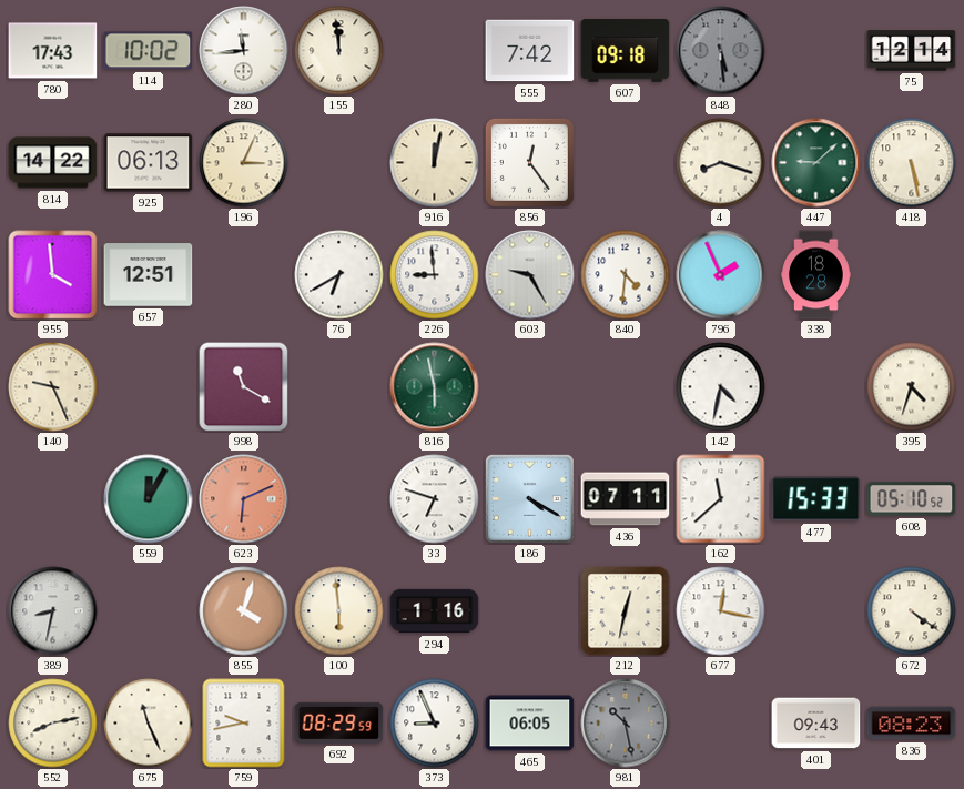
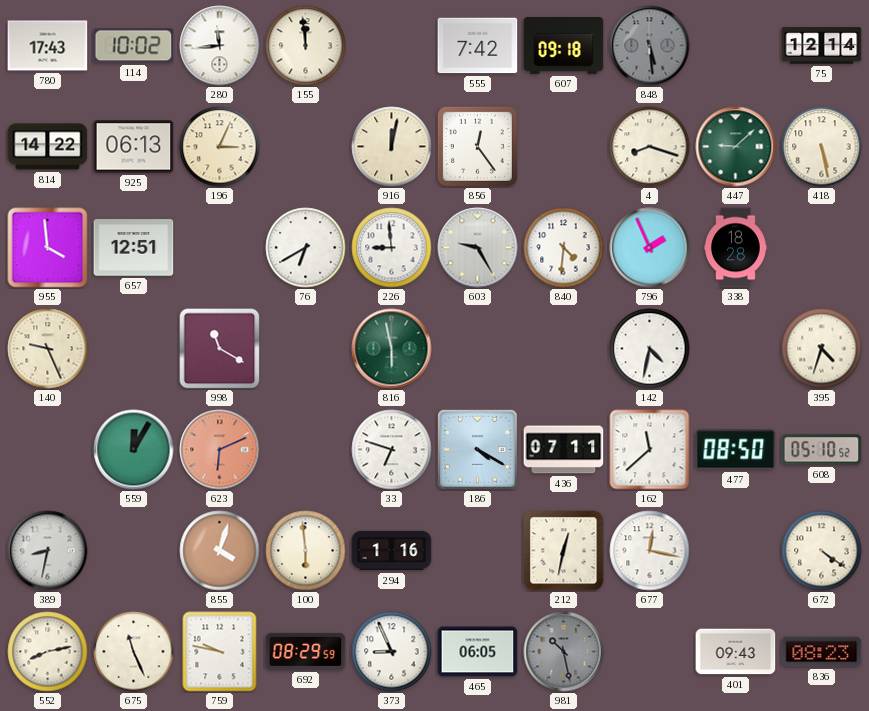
477: 15:33 -> 08:50 (736, 450)
759: 9:43 -> 9:47 (220, 652)
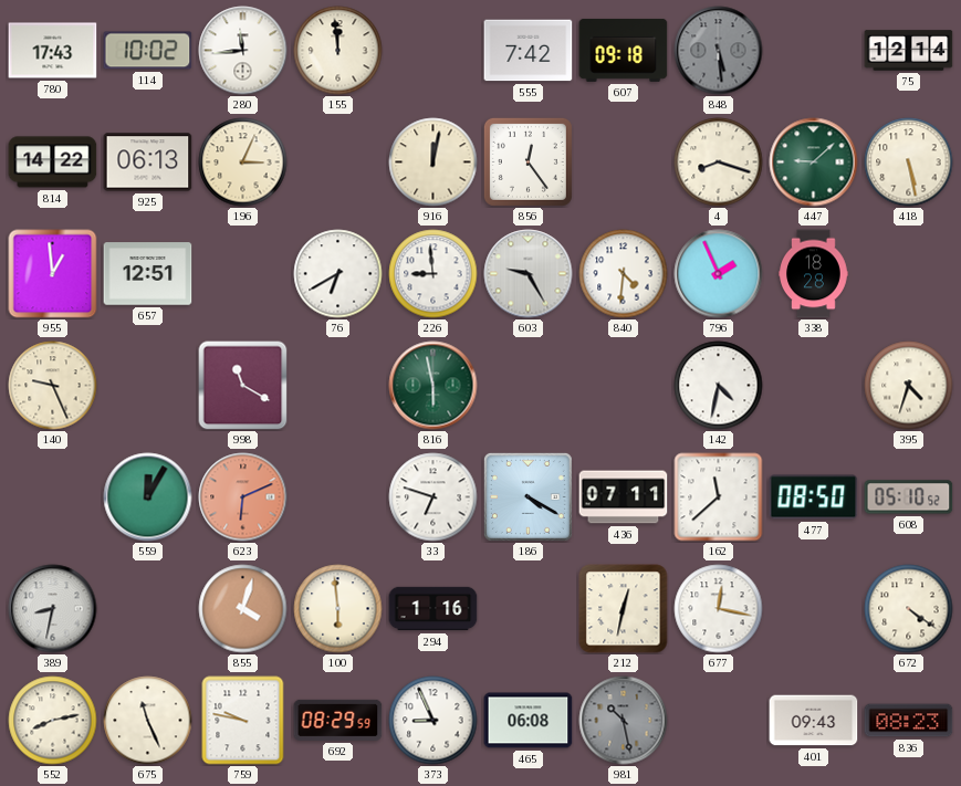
955: 3:59 -> 12:59 (53, 274)
465: 06:05 -> 06:08 (529, 721)
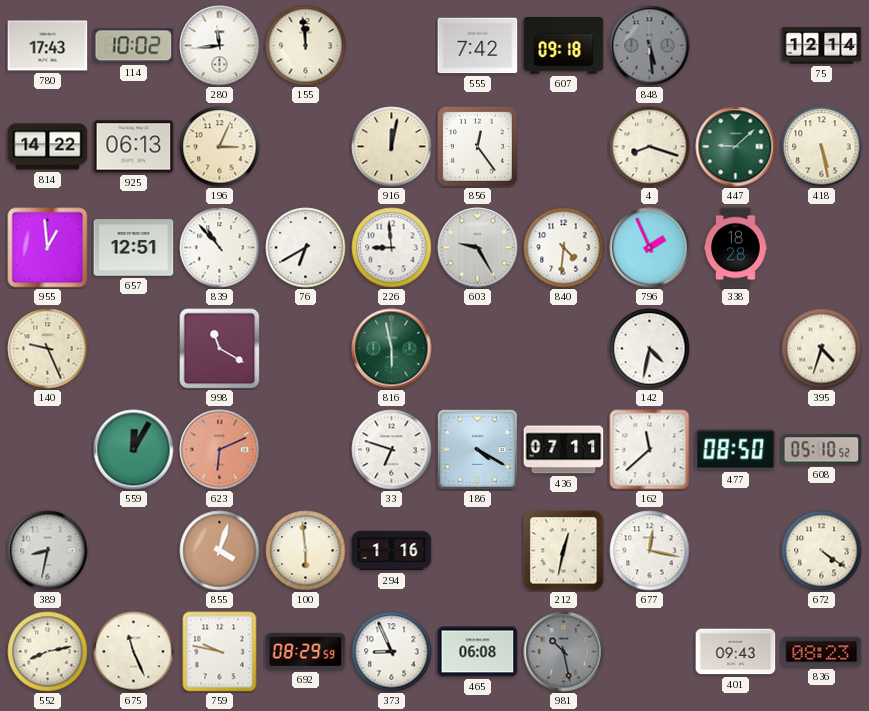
839: none -> 10:53 (220, 248)
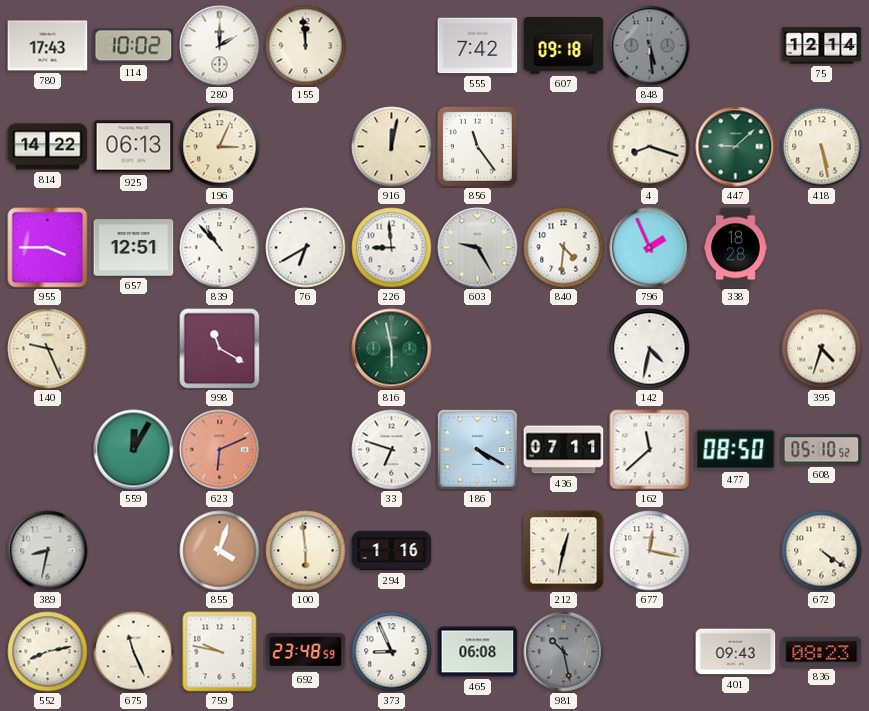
280: 11:44 -> 2:00 (220, 46)
856: 12:24 -> 11:24 (477, 146)
955: 12:59 -> 3:45 (48, 248)
692: 08:29 -> 23:48 (306, 651)
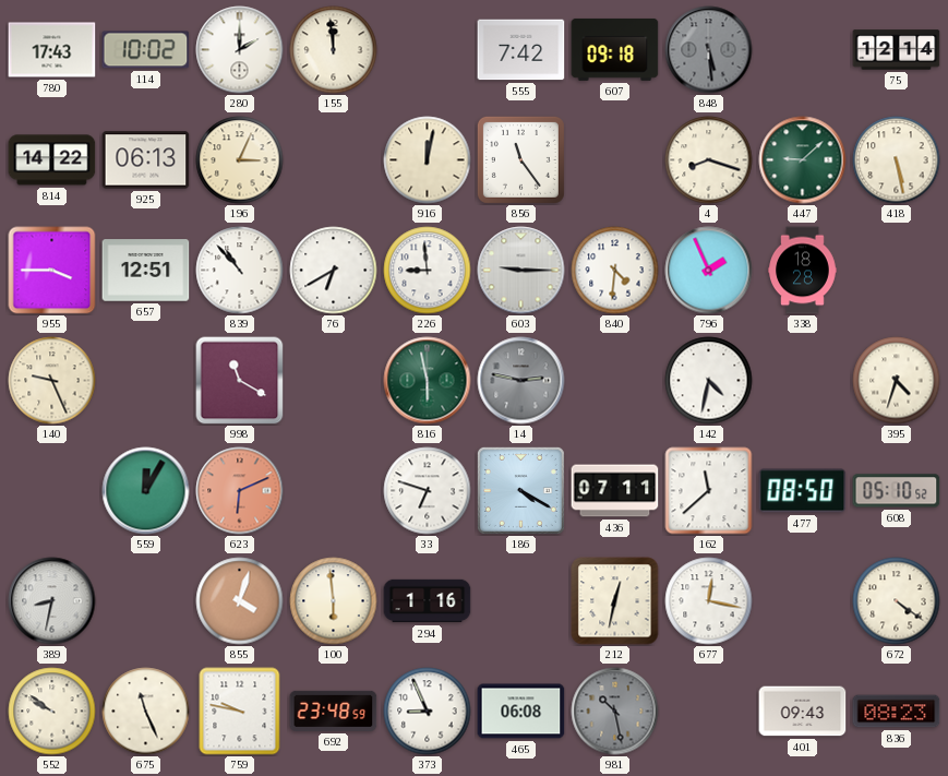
603: 9:25 -> 9:15 (521, 271)
14: none -> 2:47 (521, 381)
552: 8:13 -> 9:51 (52, 712)
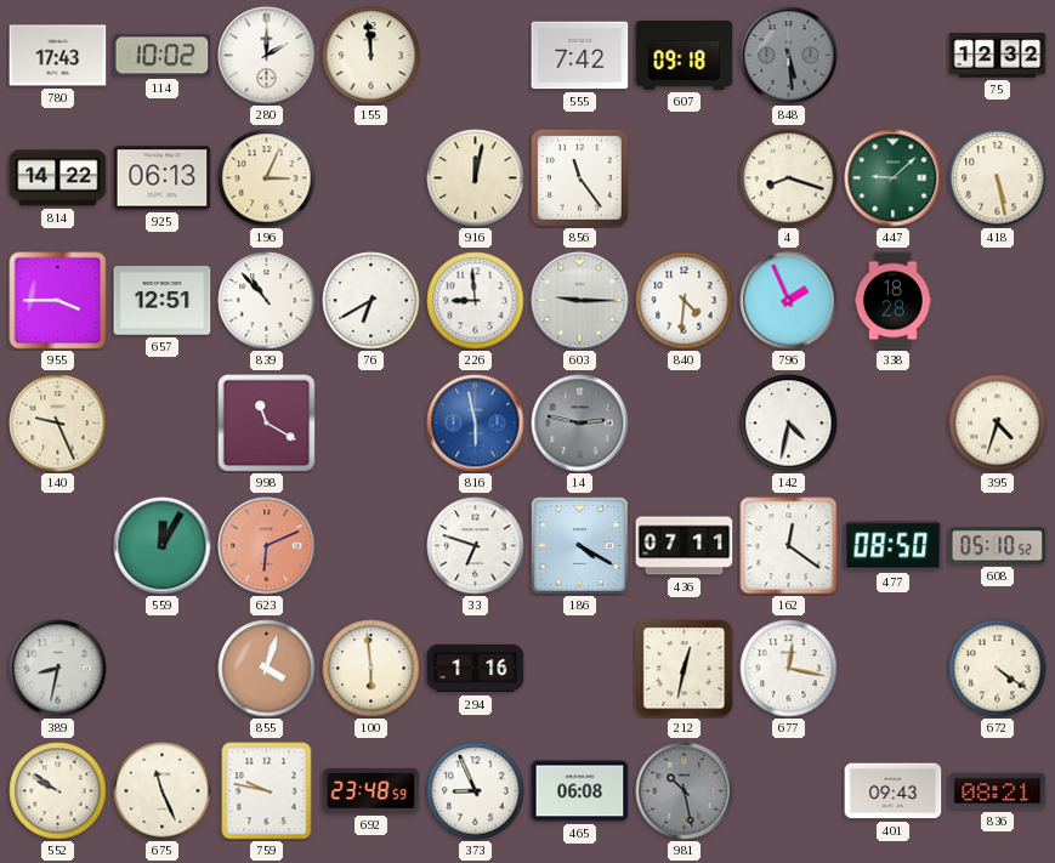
75: 12:14 -> 12:32 (998, 56)
816 dial: green -> blue (476, 424)
162: 11:38 -> 12:21 (789, 546)
836: 08:23 -> 08:21 (998, 791)
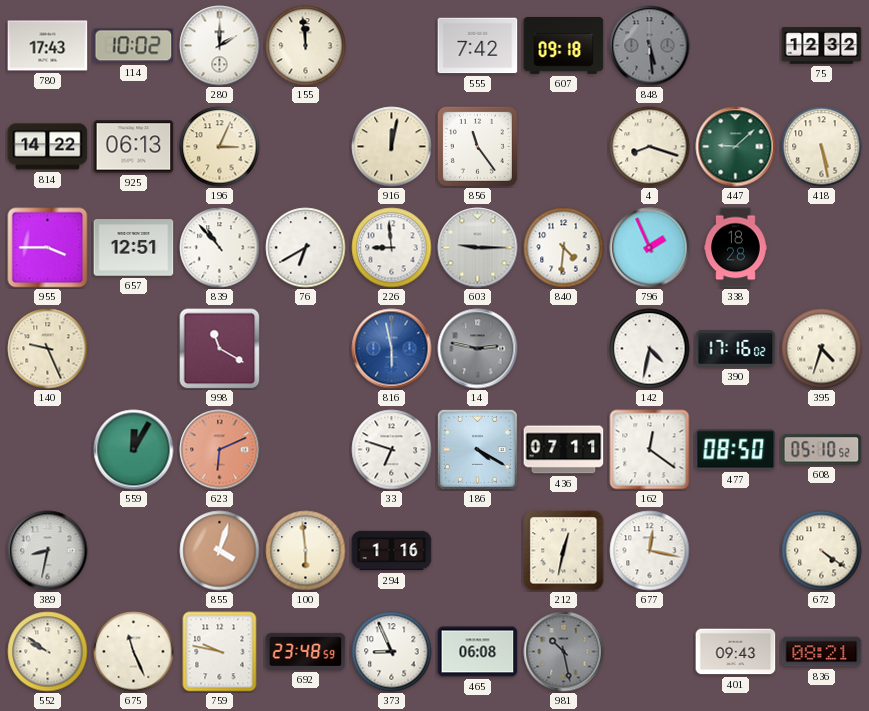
390: none -> 17:16 (736, 349)
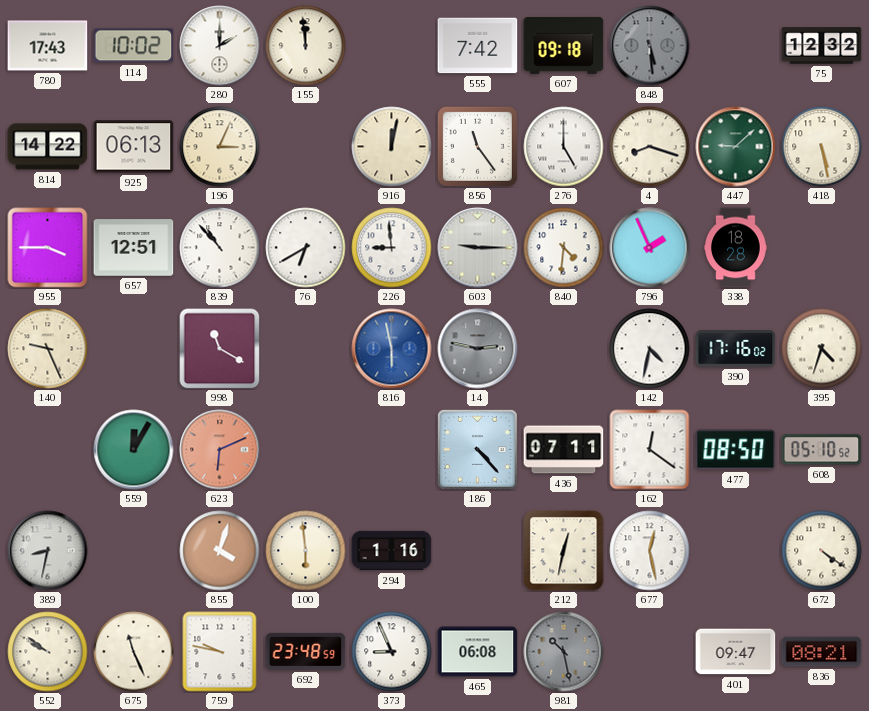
276: none -> 5:00 (564, 147)
33: 6:48 -> none (392, 450)
186: 4:20 -> 4:23 (477, 449)
677: 12:17 -> 12:28 (650, 551)
401: 09:43 -> 09:47 (736, 652)
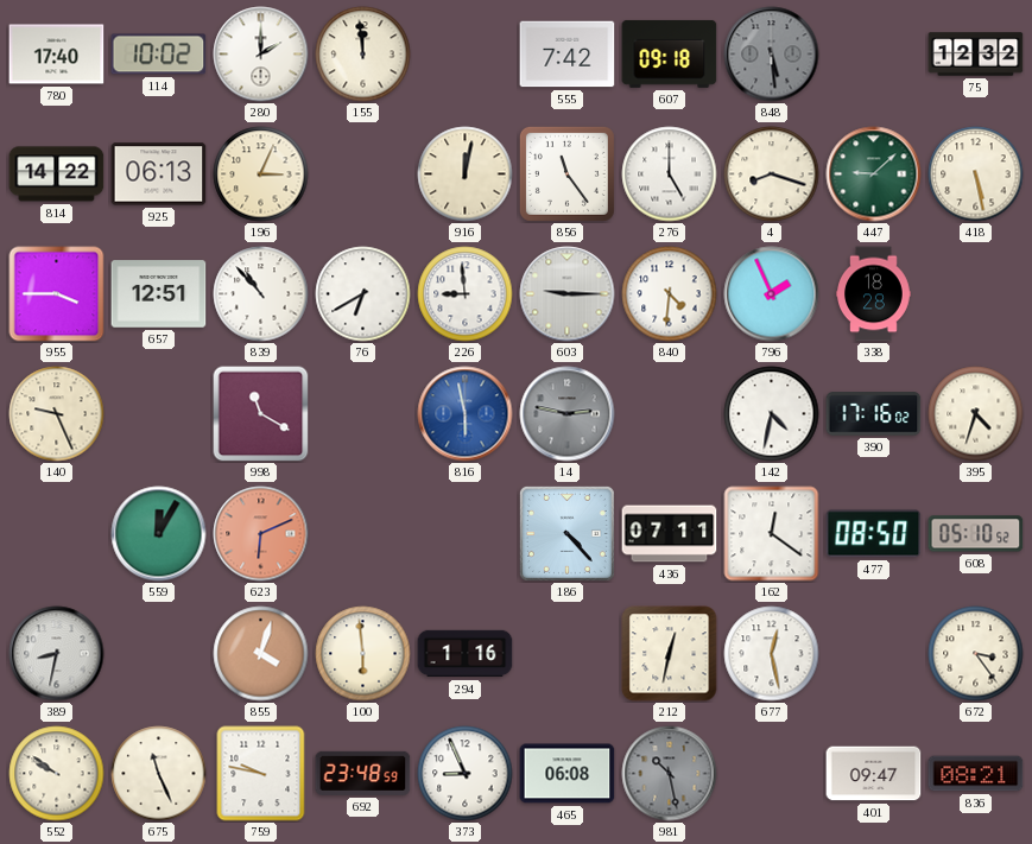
780: 17:43 -> 17:40 (57, 55)
672: 4:21 -> 3:24 (976, 654)
